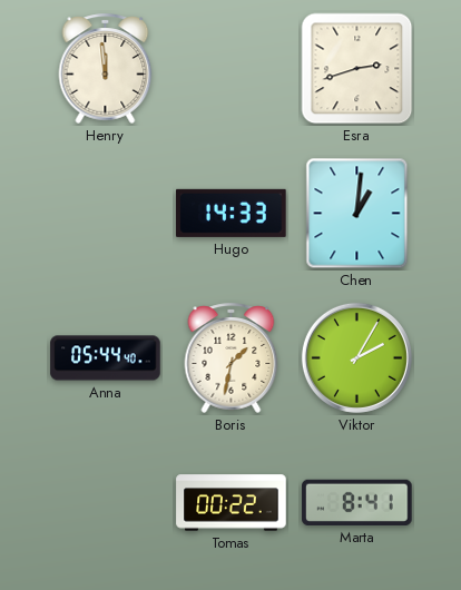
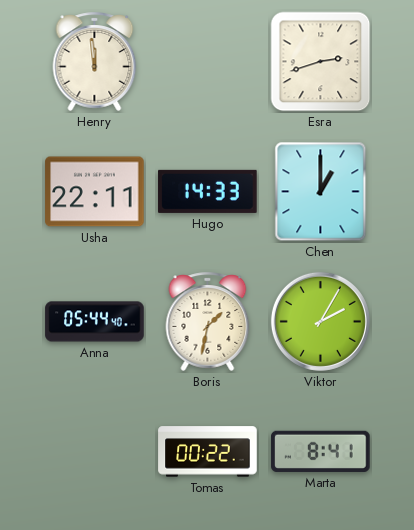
Usha: none -> 22:11 (95, 192)
Chen: 1:01 -> 1:00 (321, 192)
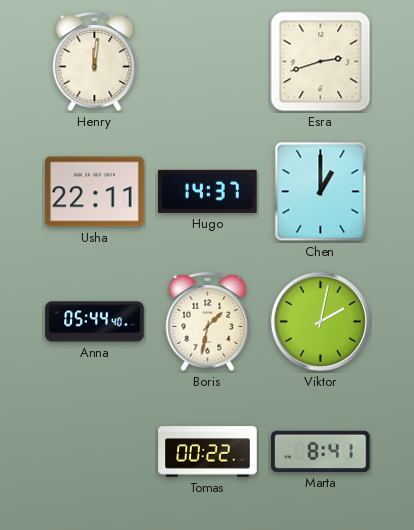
Henry: 11:59 -> 12:01 (95, 61)
Hugo: 14:33 -> 14:37 (208, 191)
Viktor: 2:05 -> 2:02 (320, 321)
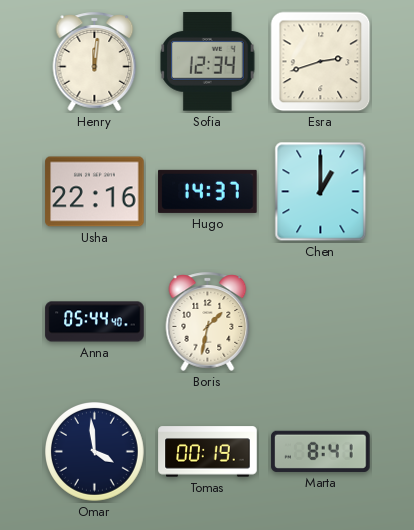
Sofia: none -> 12:34 (208, 62)
Usha: 22:11 -> 22:16 (95, 192)
Viktor: 2:02 -> none (320, 321)
Omar: none -> 3:59 (95, 452)
Tomas: 00:22 -> 00:19 (208, 452)
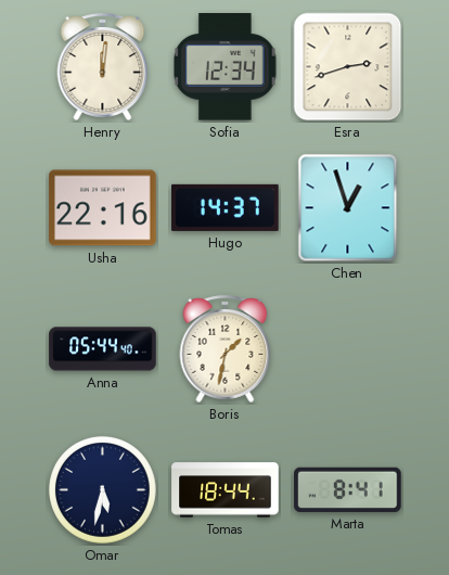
Chen: 1:00 -> 12:57 (348, 208)
Omar: 3:59 -> 5:32 (103, 490)
Tomas: 00:19 -> 18:44 (226, 490)
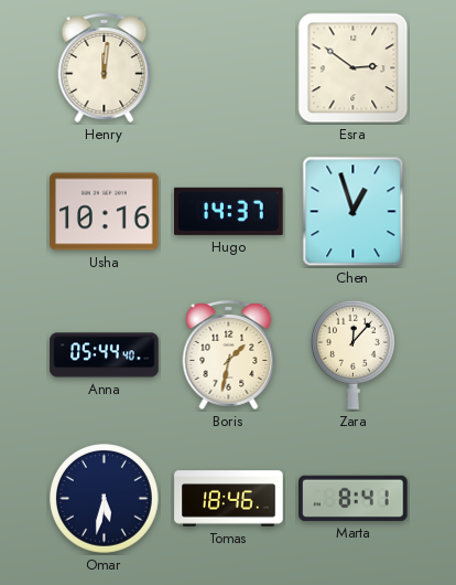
Sofia: 12:34 -> none (226, 67)
Esra: 2:42 -> 2:51 (354, 68)
Usha: 22:16 -> 10:16 (105, 212)
Zara: none -> 12:07 (352, 354)
Tomas: 18:44 -> 18:46 (229, 499)
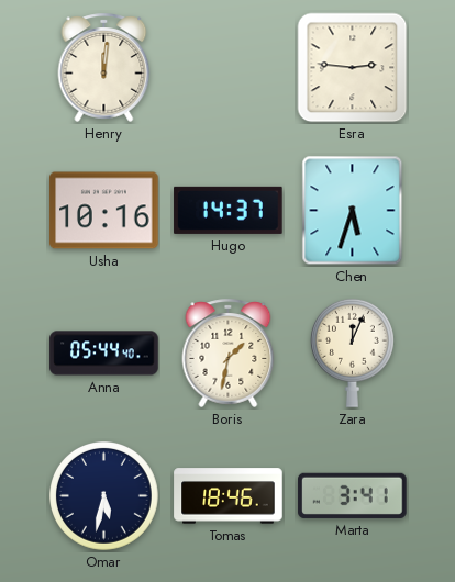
Esra: 2:51 -> 2:46 (353, 68)
Chen: 12:57 -> 5:33 (353, 211)
Zara: 12:07 -> 12:04 (352, 352)
Marta: 8:41 -> 3:41 (353, 495)
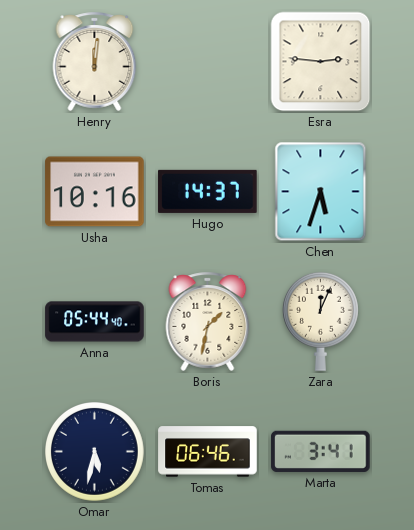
Tomas: 18:46 -> 06:46 (208, 452)
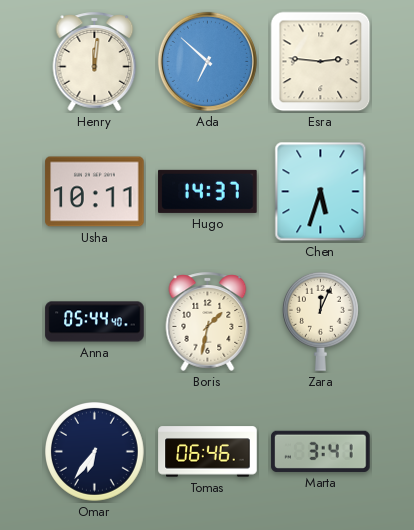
Ada: none -> 6:52 (207, 61)
Usha: 10:16 -> 10:11 (95, 192)
Omar: 5:32 -> 6:36 (95, 452)
